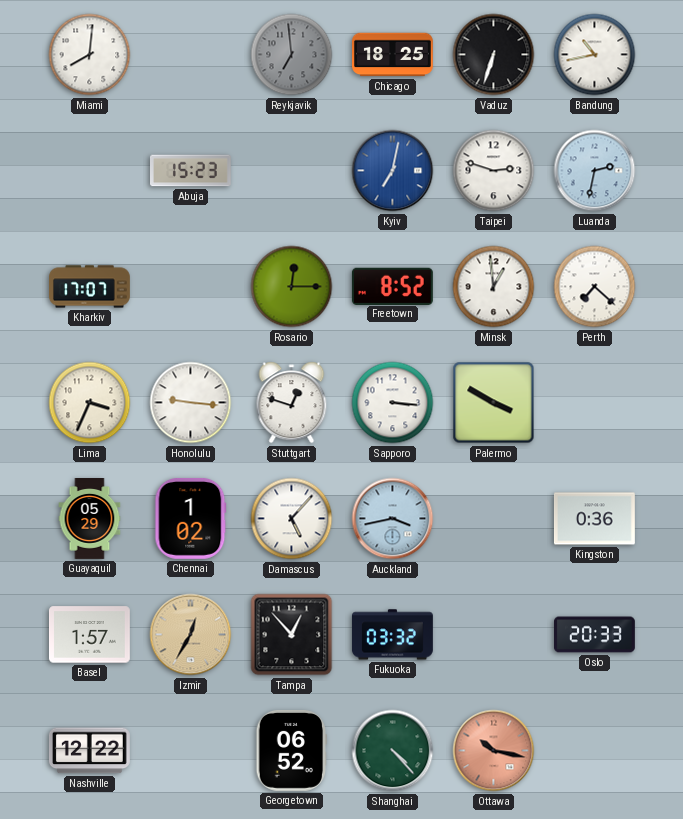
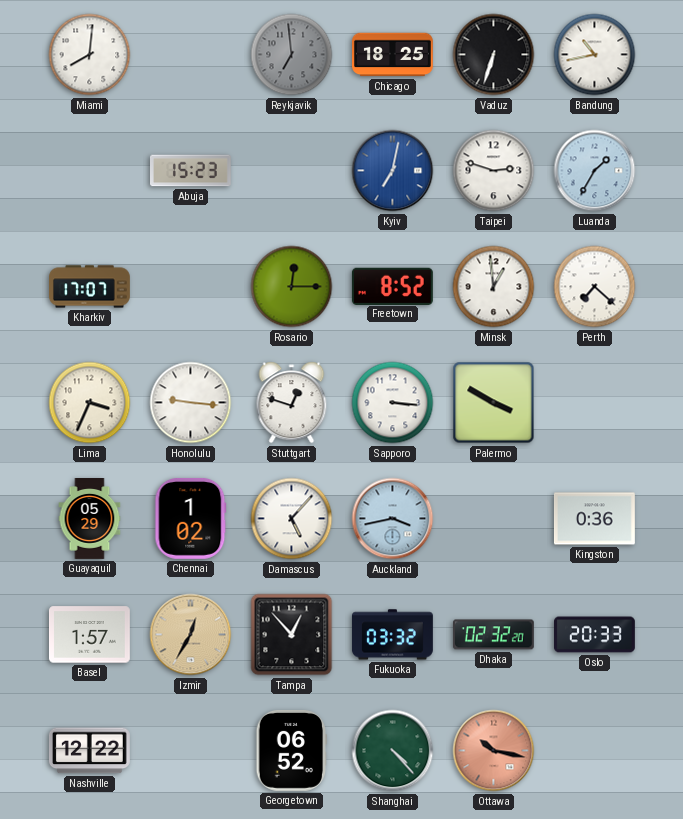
Luanda: 2:32 -> 1:35 (595, 171)
Dhaka: none -> 02:32 (493, 635)
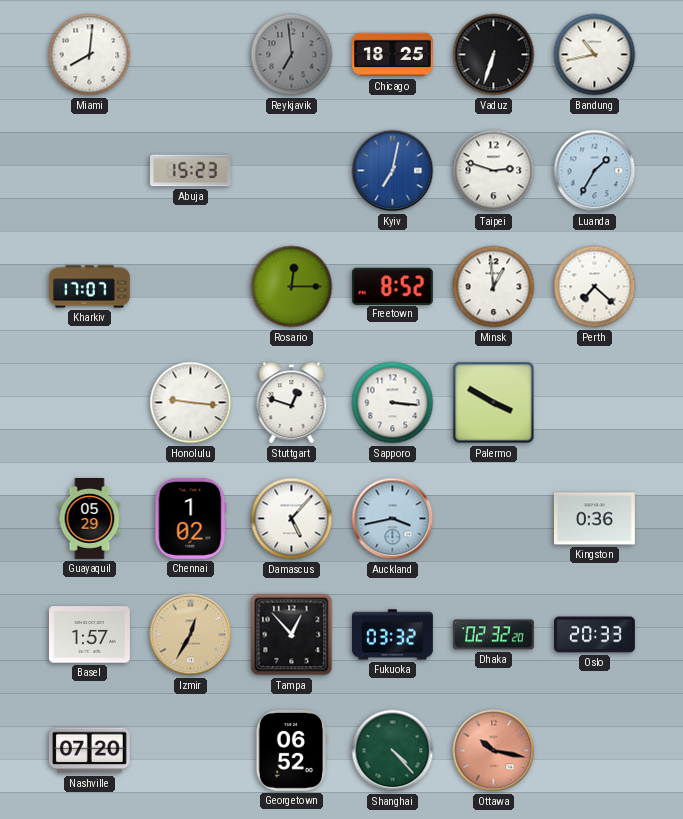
Lima: 3:34 -> none (90, 403)
Nashville: 12:22 -> 07:20 (89, 751)
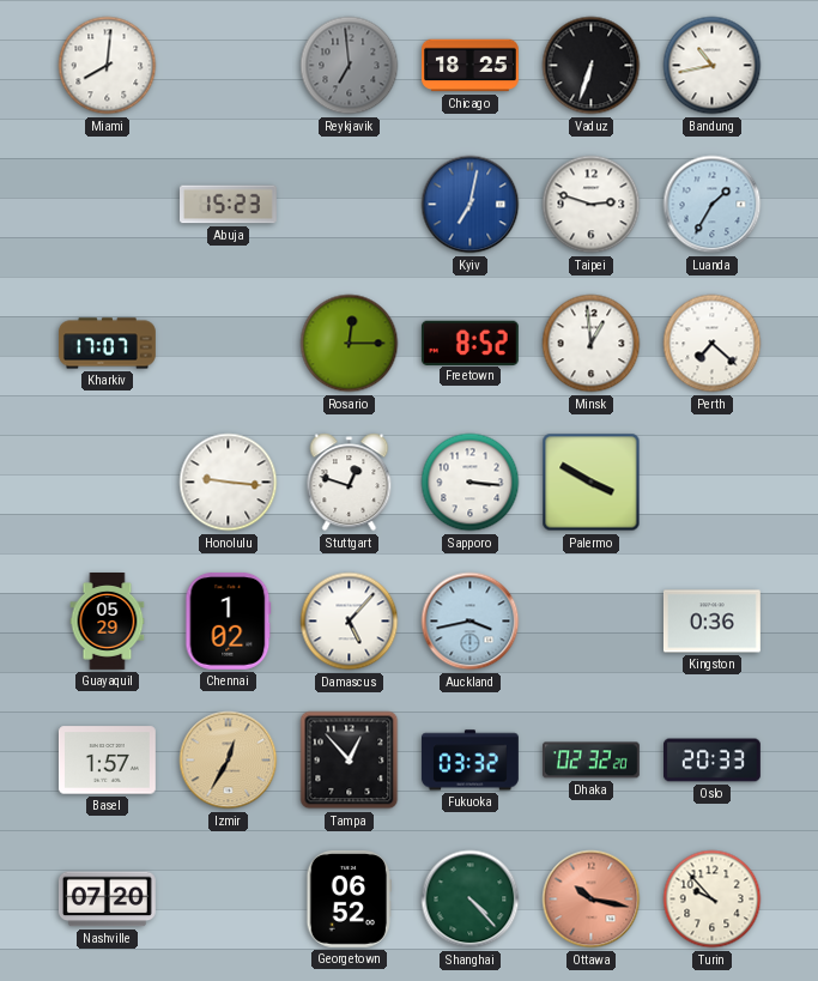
Turin: none -> 9:53 (713, 900)
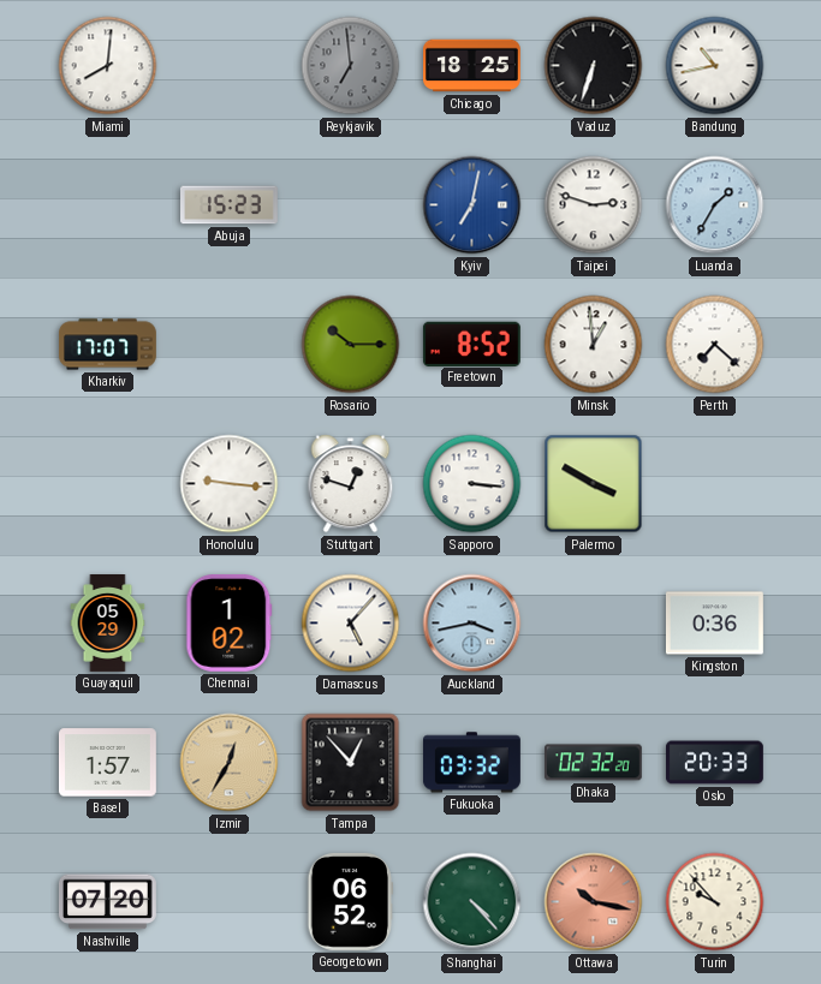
Rosario: 12:15 -> 10:15 (351, 345)
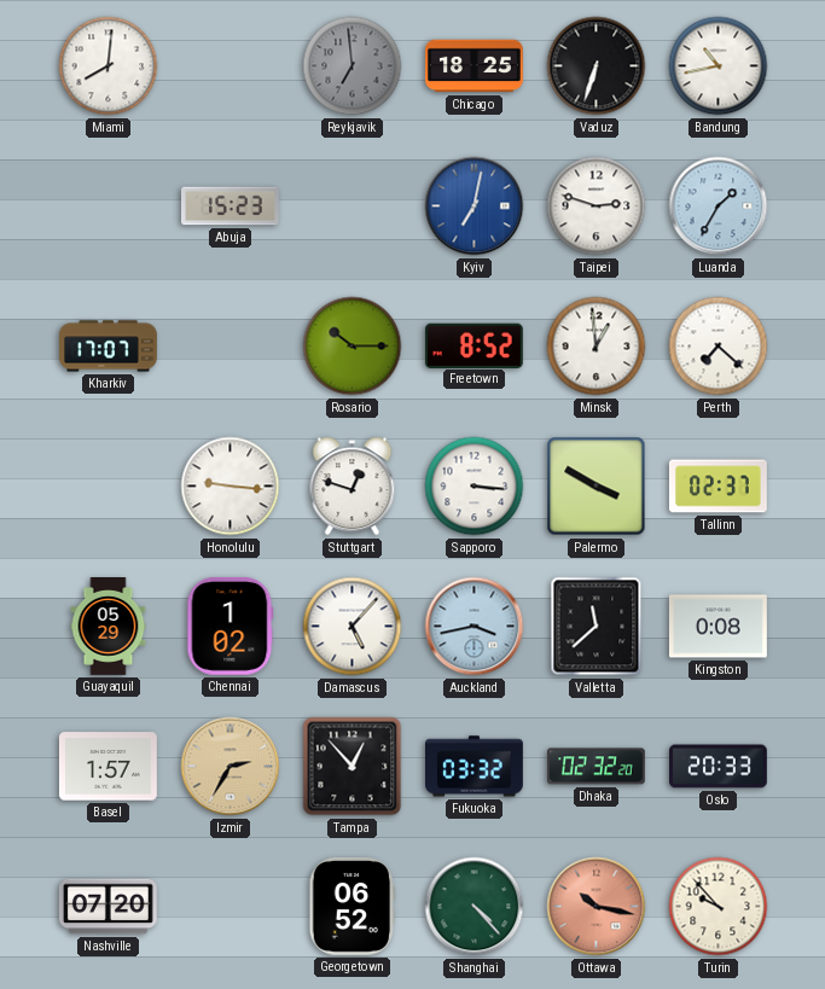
Tallinn: none -> 02:37 (717, 487)
Valletta: none -> 11:38 (597, 627)
Kingston: 0:36 -> 0:08 (717, 627)
Izmir: 12:35 -> 2:35 (231, 767)
